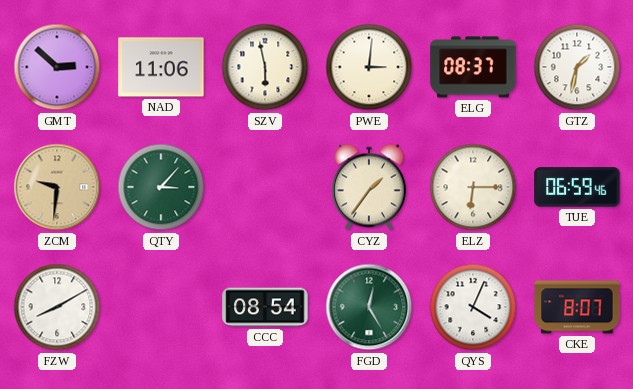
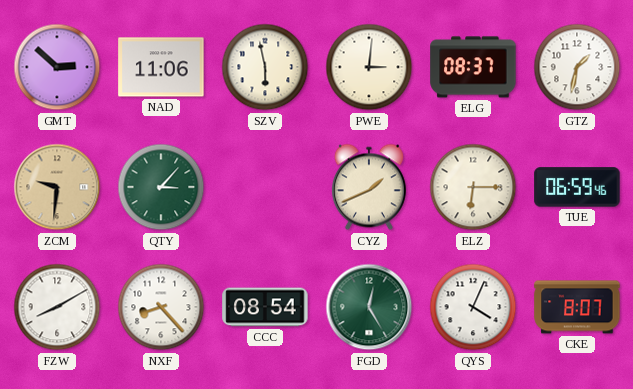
CYZ: 1:36 -> 1:41 (369, 187)
NXF: none -> 8:23 (161, 307)
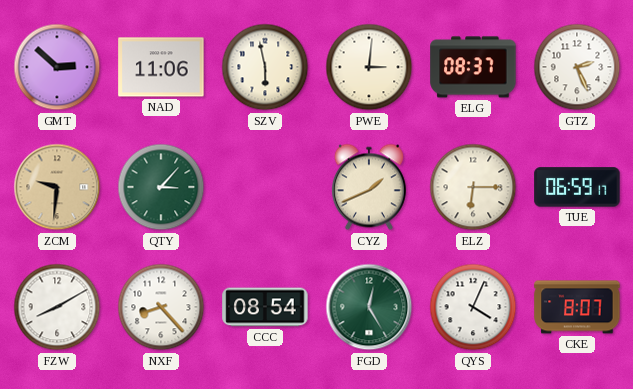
GTZ: 1:32 -> 2:26 (577, 67)
TUE: 06:59:46 -> 06:59:17 (577, 187)
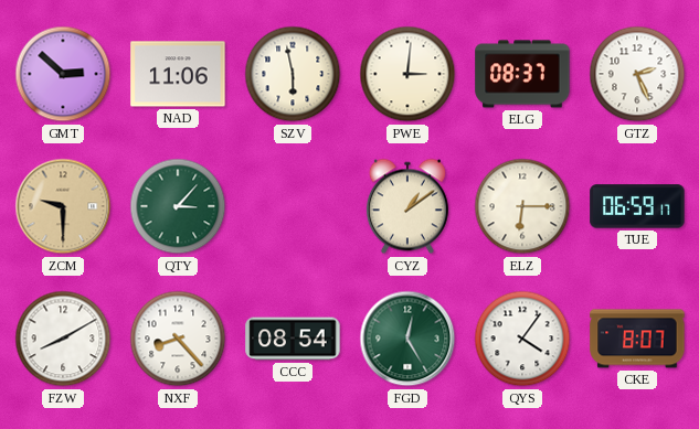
ZCM: 9:31 -> 9:30 (63, 206)
CYZ: 1:41 -> 1:09 (407, 206)
QYS: 4:04 -> 4:06 (522, 339)
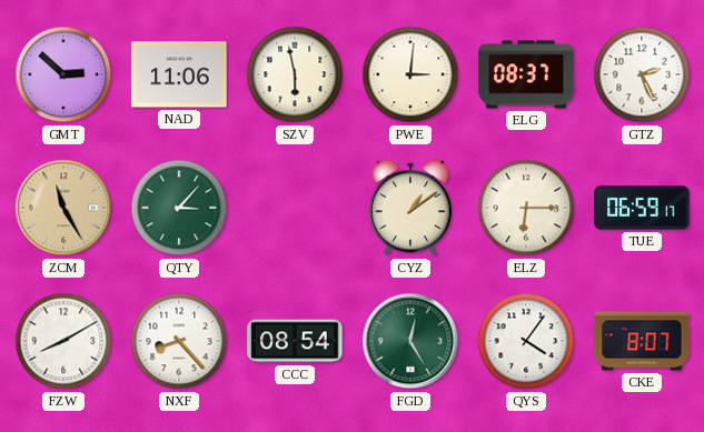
ZCM: 9:30 -> 11:25 (63, 208)
